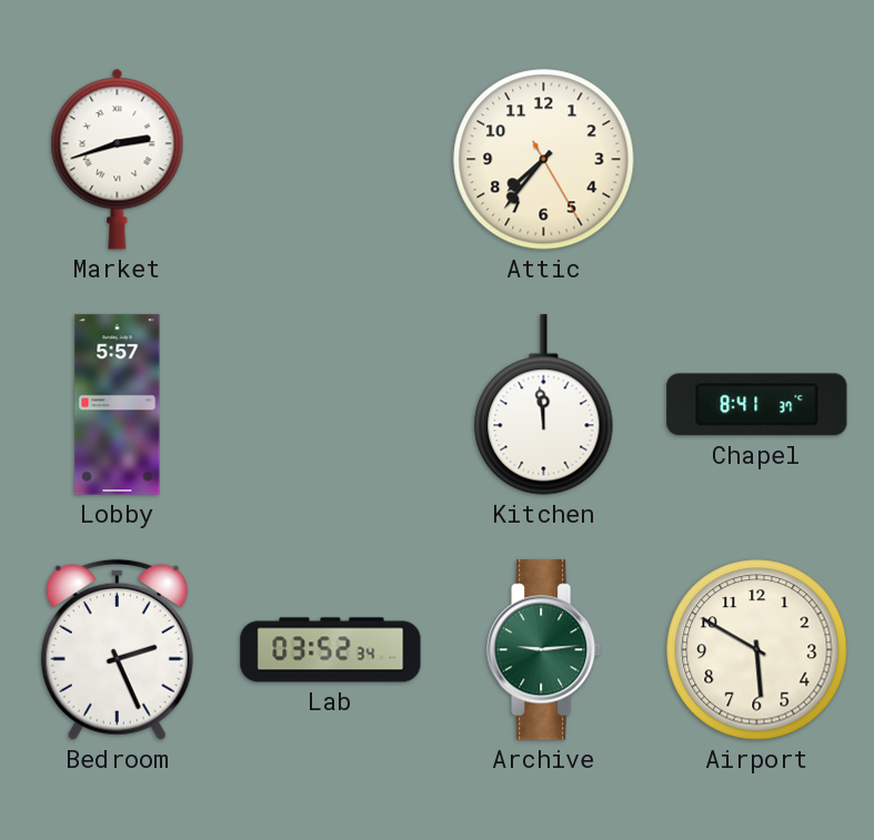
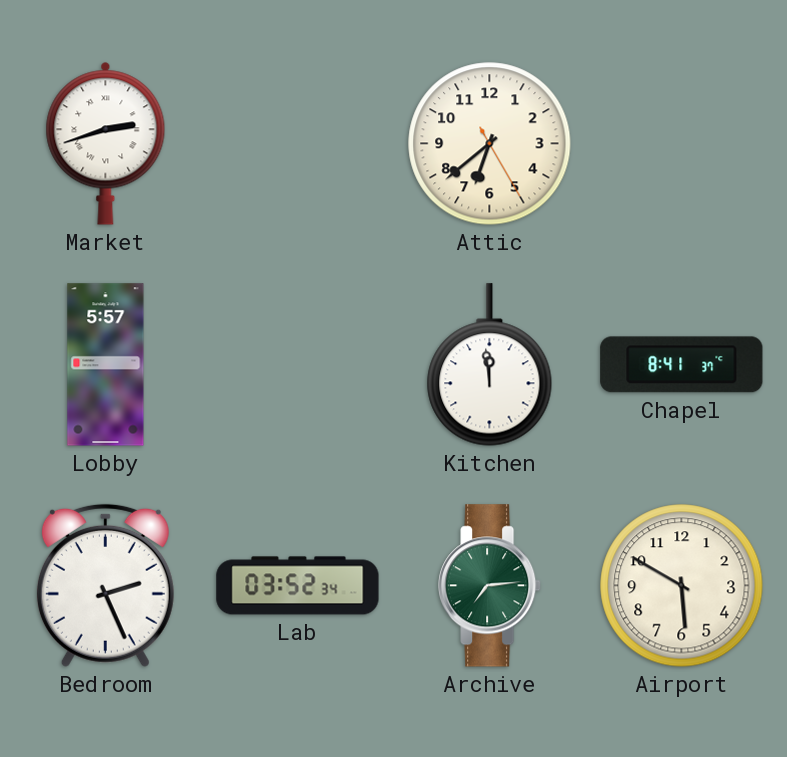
Attic: 7:36 -> 6:38 (490, 144)
Archive: 9:14 -> 7:14 (490, 586)
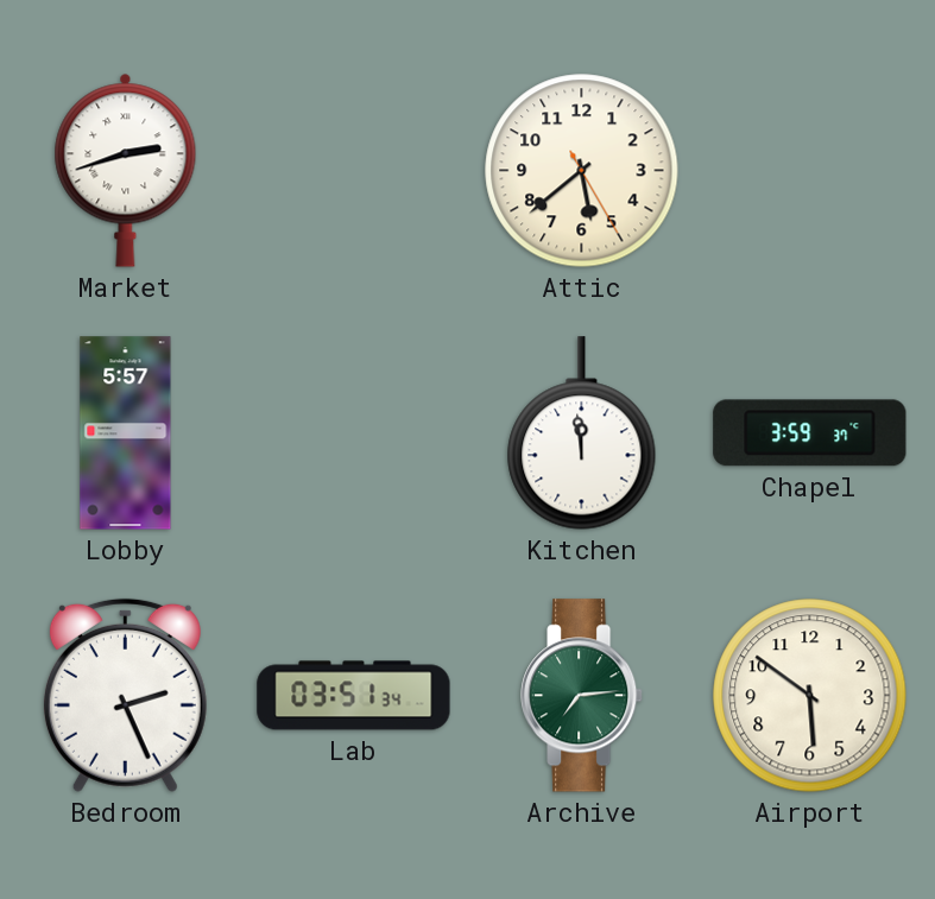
Attic: 6:38 -> 5:38 (582, 171)
Chapel: 8:41 -> 3:59 (810, 433)
Lab: 03:52 -> 03:51 (354, 696)
Airport: 5:50 -> 5:51 (810, 696)
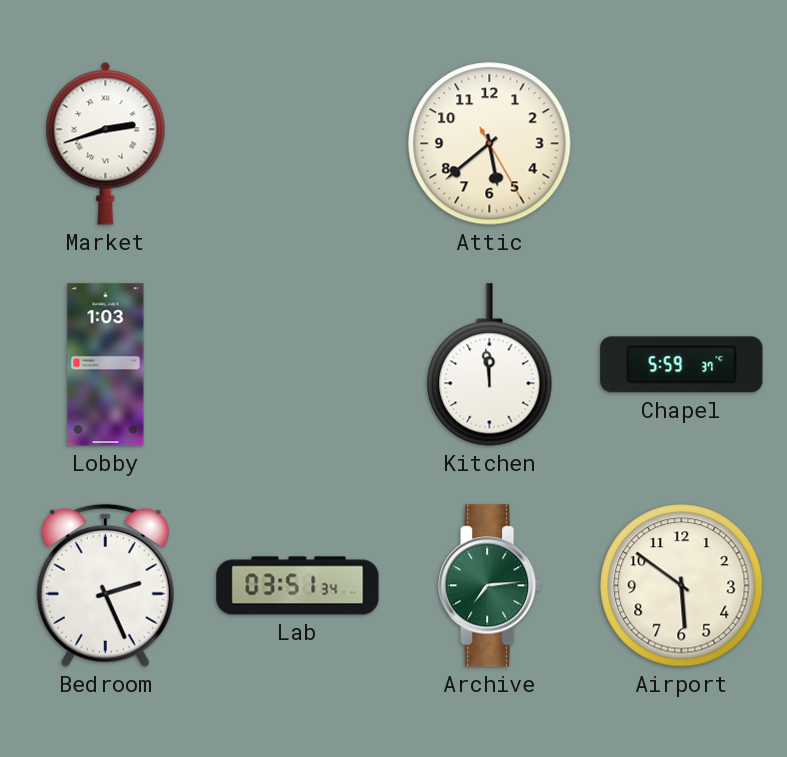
Lobby: 5:57 -> 1:03 (106, 365)
Chapel: 3:59 -> 5:59 (682, 365)
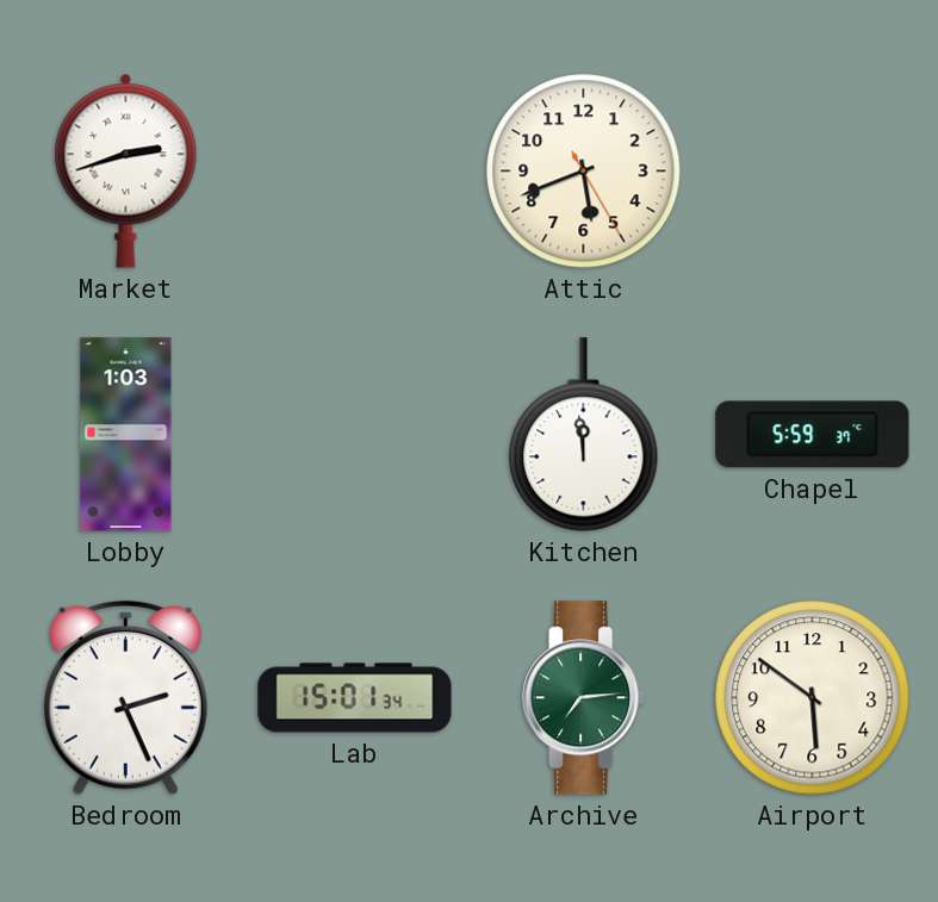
Attic: 5:38 -> 5:41 (584, 172)
Lab: 03:51 -> 15:01 (355, 698)
